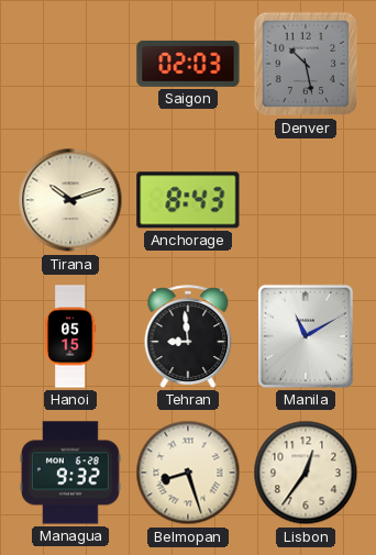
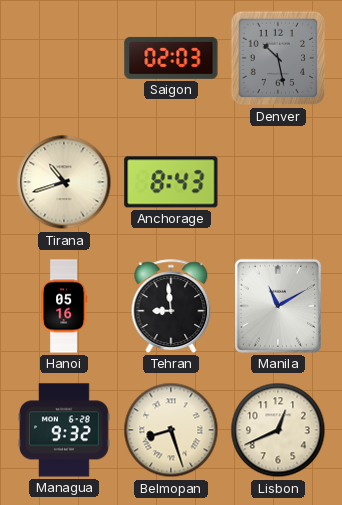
Tirana: 10:12 -> 10:42 (64, 182)
Hanoi: 05:15 -> 05:16 (64, 306)
Lisbon: 12:36 -> 12:41 (278, 430)
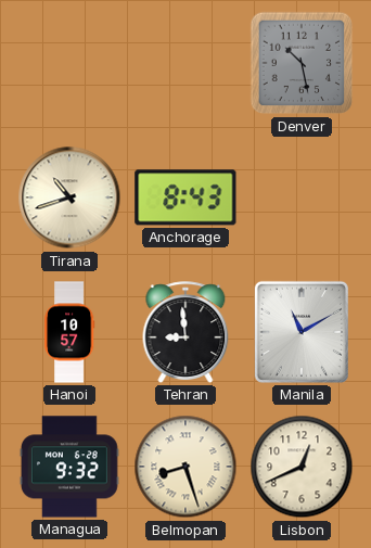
Saigon: 02:03 -> none (171, 58)
Hanoi: 05:16 -> 10:57 (69, 332)
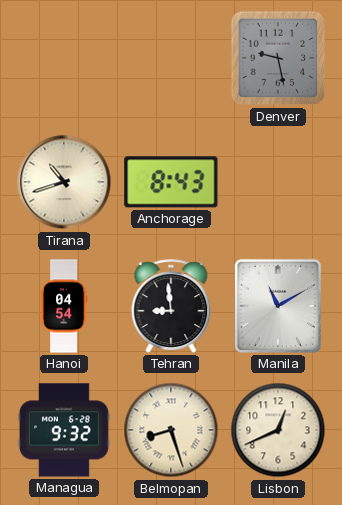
Denver: 10:28 -> 9:28 (278, 58)
Hanoi: 10:57 -> 04:54 (64, 306)
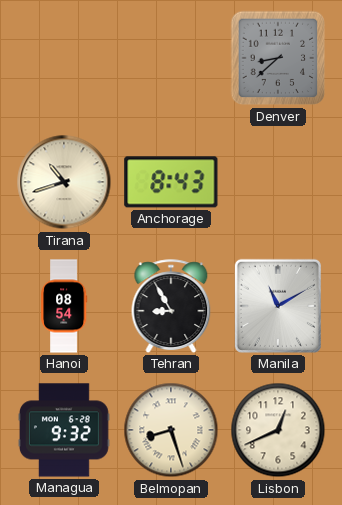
Denver: 9:28 -> 8:38 (278, 58)
Hanoi: 04:54 -> 08:54 (64, 306)
Tehran: 8:59 -> 8:55 (171, 306)
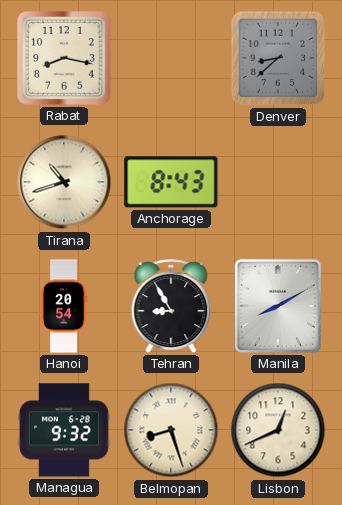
Rabat: none -> 8:17 (65, 59)
Hanoi: 08:54 -> 20:54 (64, 306)
Manila: 11:10 -> 8:10 (278, 306)
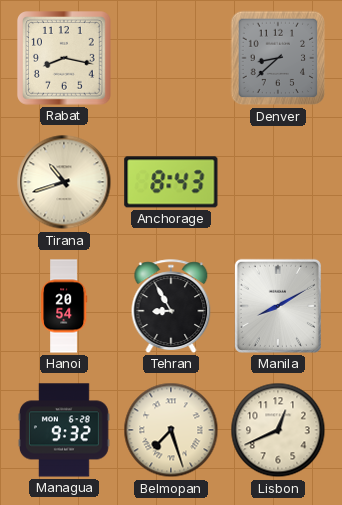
Belmopan: 8:27 -> 7:27 (171, 430)
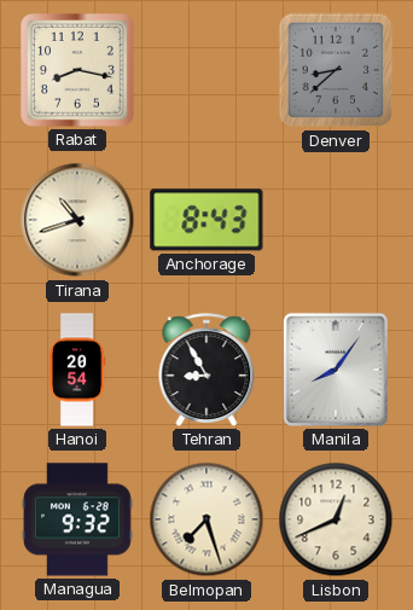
Manila: 8:10 -> 8:06 (336, 370)
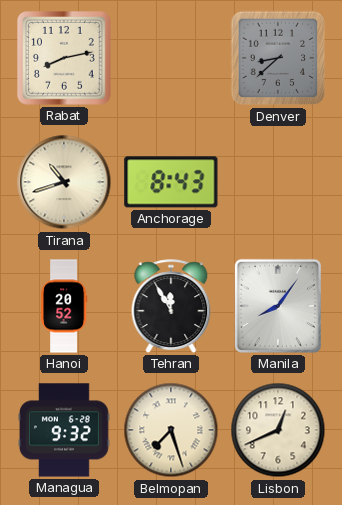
Rabat: 8:17 -> 8:13 (65, 59)
Hanoi: 20:54 -> 20:52 (64, 306)
Tehran: 8:55 -> 11:55 (171, 306)
